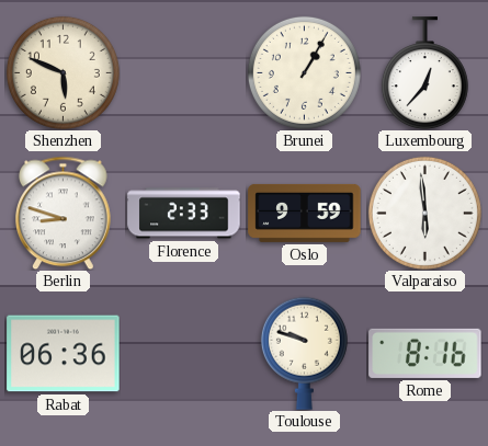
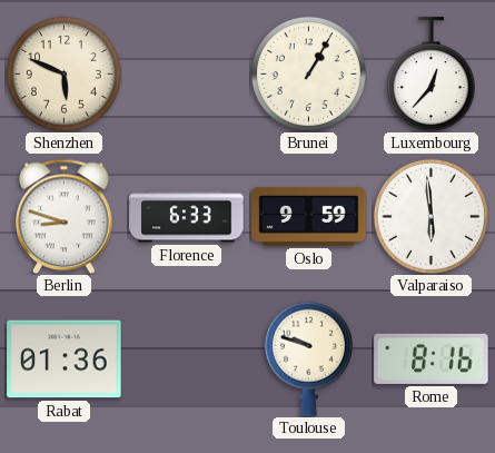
Florence: 2:33 -> 6:33 (187, 217)
Rabat: 06:36 -> 01:36 (65, 360)
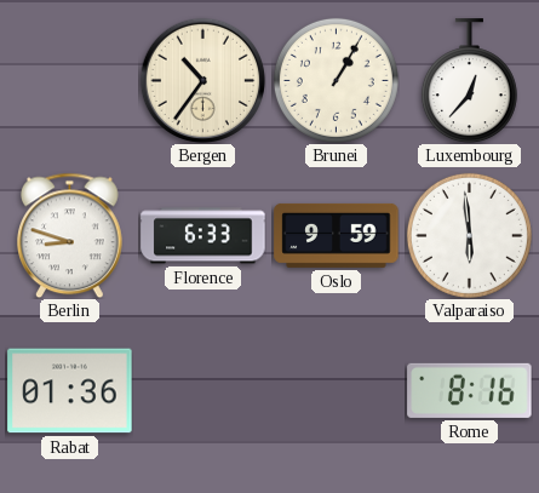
Shenzhen: 5:49 -> none (63, 73)
Bergen: none -> 10:36 (202, 80)
Toulouse: 9:48 -> none (308, 358)
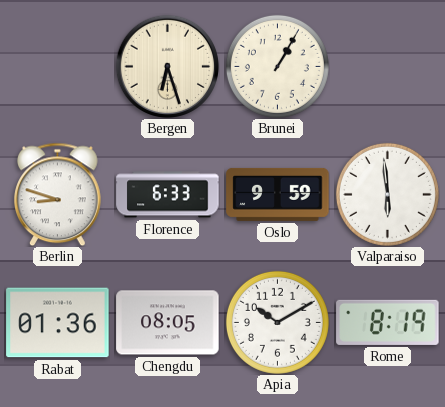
Bergen: 10:36 -> 6:27 (167, 66)
Luxembourg: 12:37 -> none (469, 81)
Chengdu: none -> 08:05 (168, 323)
Apia: none -> 10:10 (277, 322)
Rome: 8:16 -> 8:19 (388, 322)
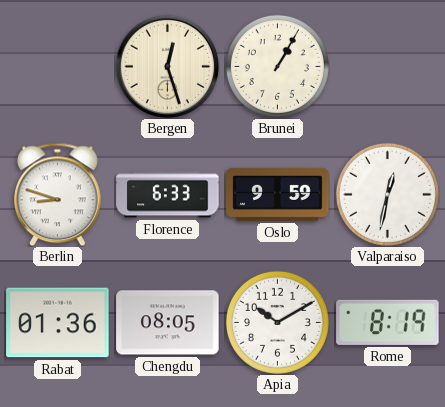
Bergen: 6:27 -> 12:27 (167, 66)
Valparaiso: 5:59 -> 12:32 (387, 194)
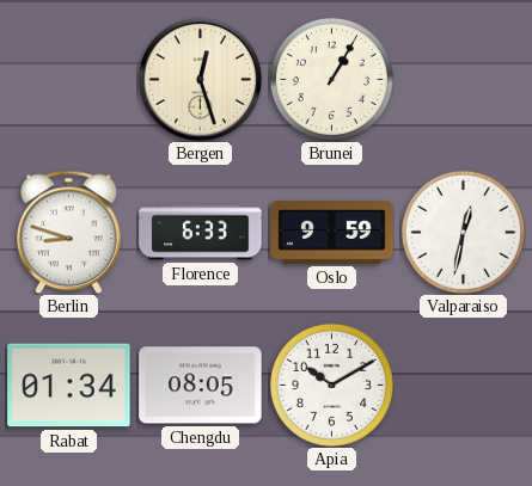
Rabat: 01:36 -> 01:34 (69, 386)
Rome: 8:19 -> none (388, 322)
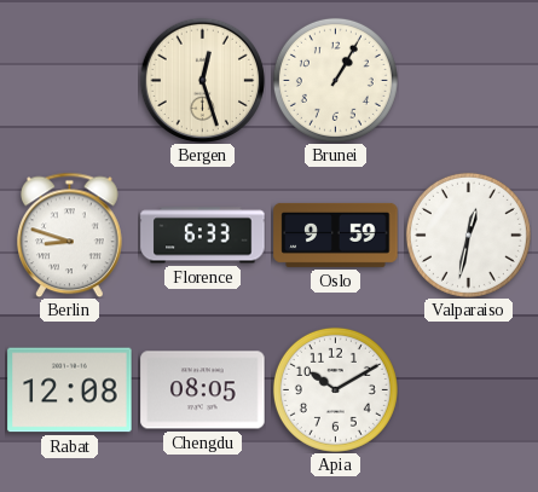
Rabat: 01:34 -> 12:08 (70, 390)
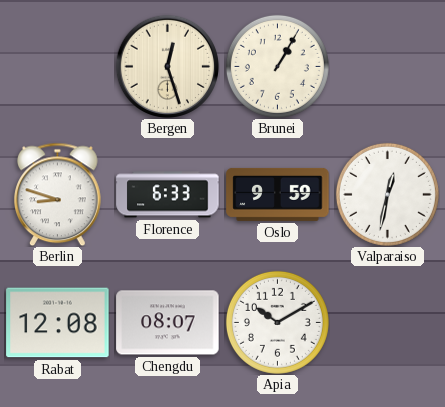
Chengdu: 08:05 -> 08:07 (168, 323)
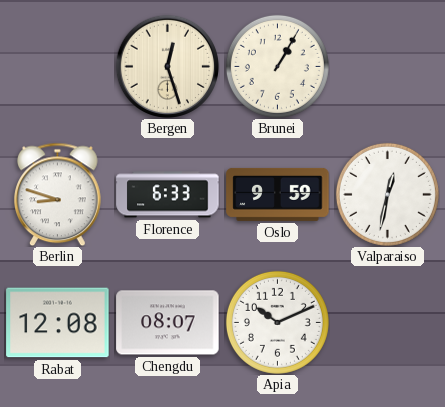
Apia: 10:10 -> 10:11 (277, 322)
